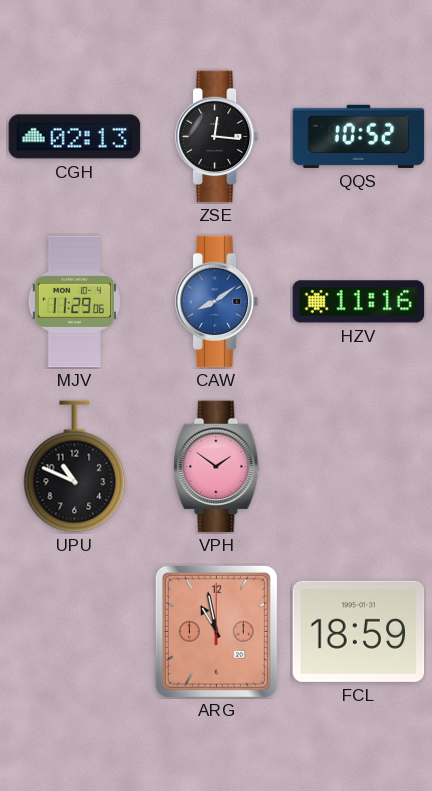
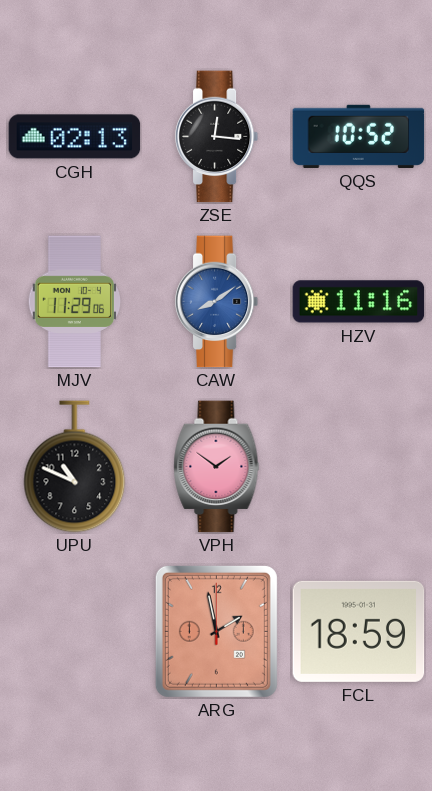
ARG: 10:58 -> 1:58 (216, 631)
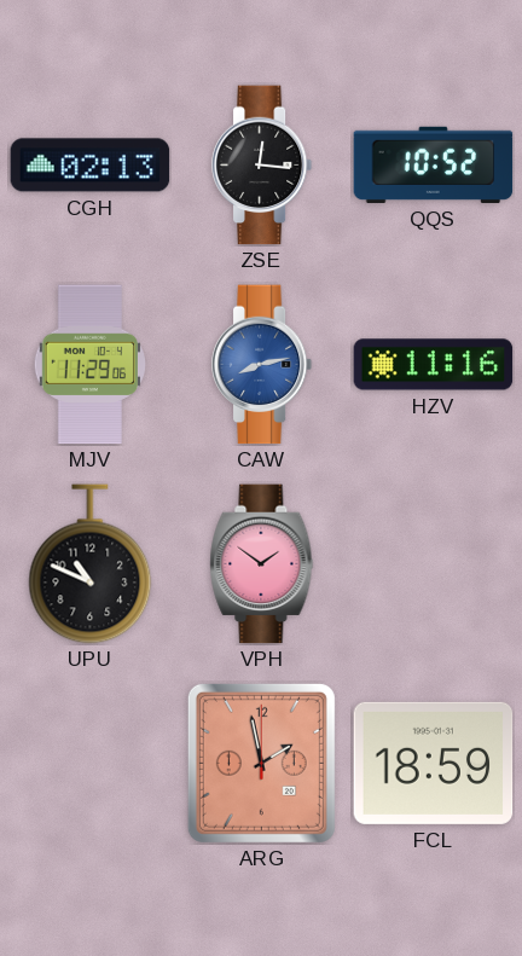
CAW: 8:09 -> 8:13 (262, 365)
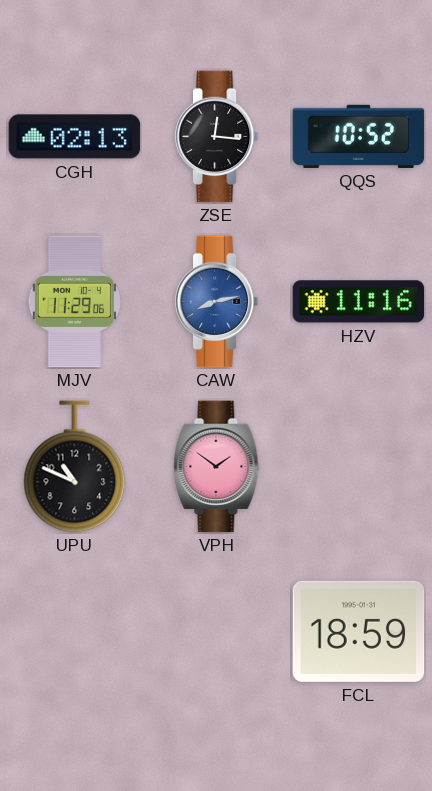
ARG: 1:58 -> none (261, 763)
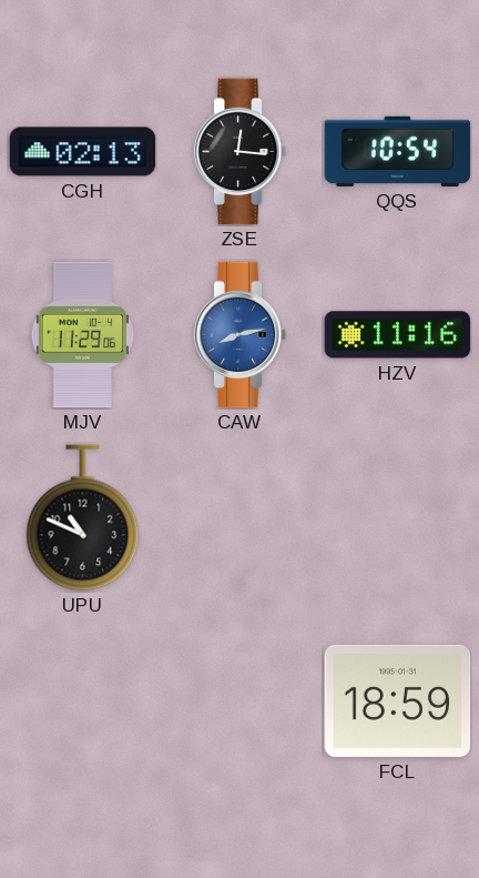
QQS: 10:52 -> 10:54 (398, 151)
VPH: 1:51 -> none (217, 467)
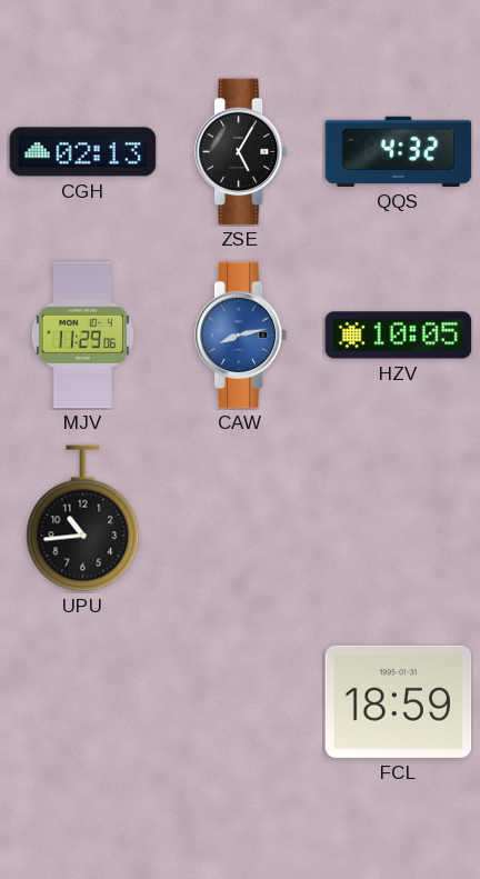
ZSE: 12:16 -> 5:05 (241, 152)
QQS: 10:54 -> 4:32 (399, 151)
HZV: 11:16 -> 10:05 (399, 336)
UPU: 10:49 -> 10:44 (83, 519)
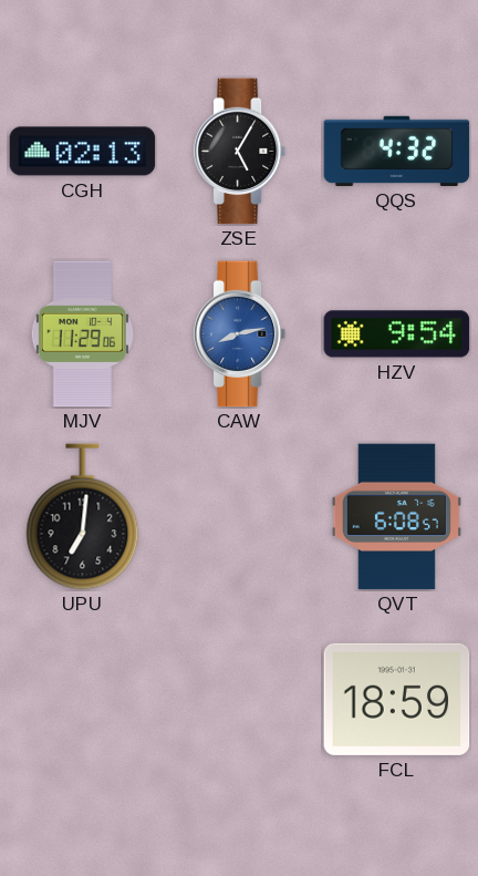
HZV: 10:05 -> 9:54 (397, 334)
UPU: 10:44 -> 7:01 (83, 517)
QVT: none -> 6:08 (396, 517)
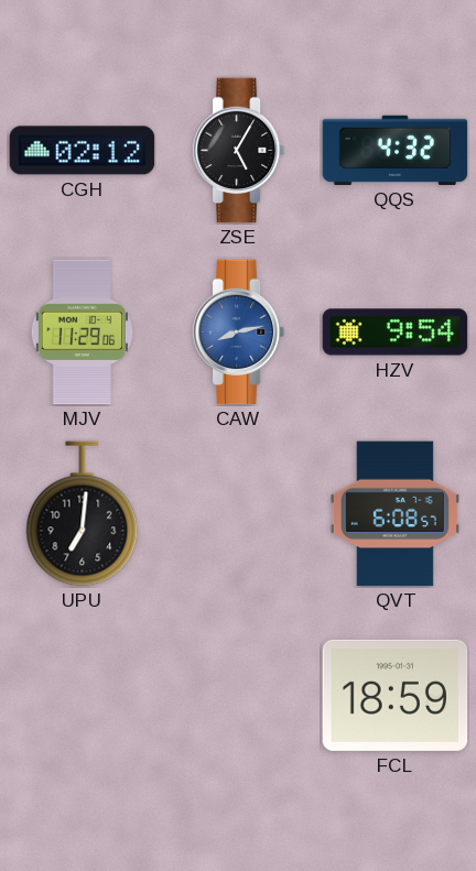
CGH: 02:13 -> 02:12 (83, 151)
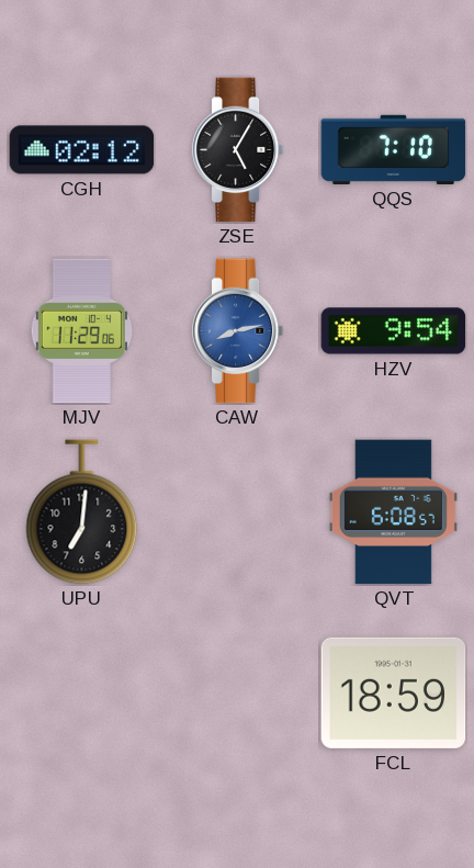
QQS: 4:32 -> 7:10 (394, 149)
